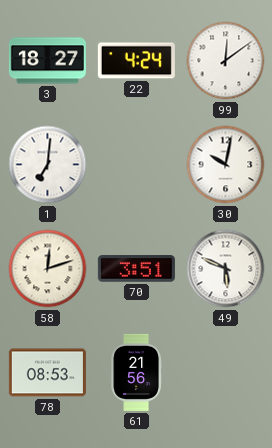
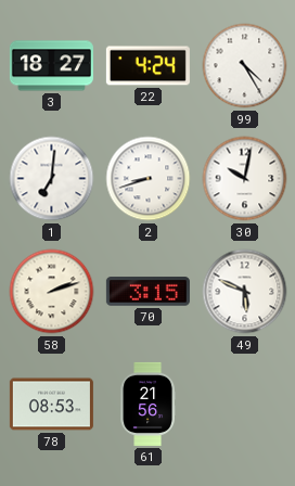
99: 12:09 -> 4:25 (245, 66)
2: none -> 8:42 (149, 179)
58: 12:12 -> 2:12 (52, 292)
70: 3:51 -> 3:15 (147, 292)
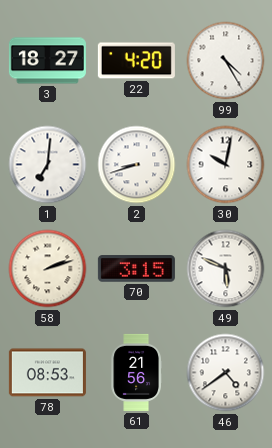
22: 4:24 -> 4:20 (136, 61)
46: none -> 4:39 (226, 373)
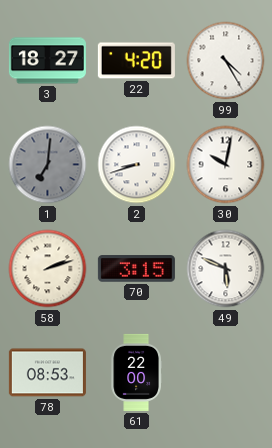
1 dial: white -> grey (48, 165)
61: 21:56 -> 22:00 (136, 372)
46: 4:39 -> none (226, 373)
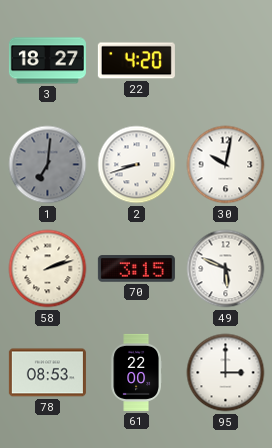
99: 4:25 -> none (226, 61)
95: none -> 3:00 (226, 373)
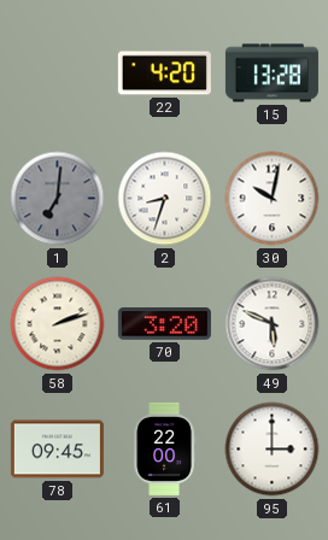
3: 18:27 -> none (47, 61)
15: none -> 13:28 (271, 74)
2: 8:42 -> 8:33 (165, 199)
70: 3:15 -> 3:20 (164, 324)
78: 08:53 -> 09:45 (57, 450)
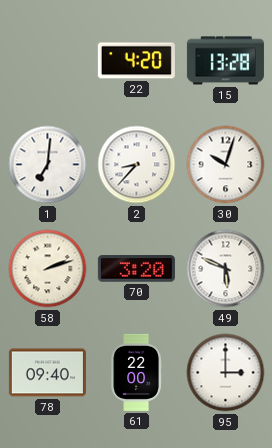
1 dial: grey -> white (48, 165)
2: 8:33 -> 8:37 (137, 165)
30: 10:02 -> 10:03 (226, 165)
78: 09:45 -> 09:40 (47, 373)
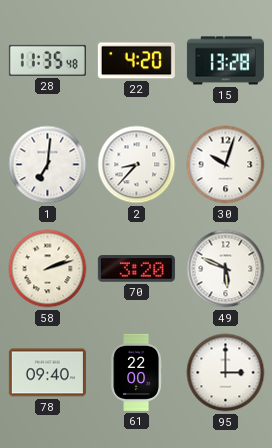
28: none -> 11:35 (47, 60)
